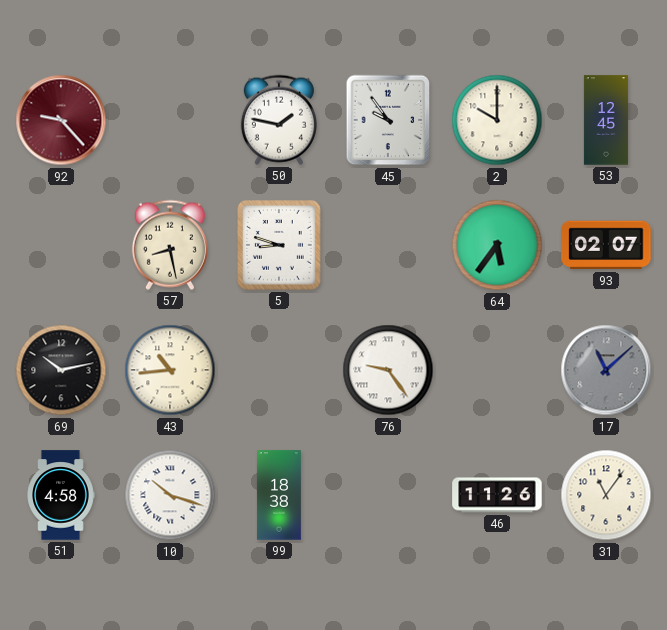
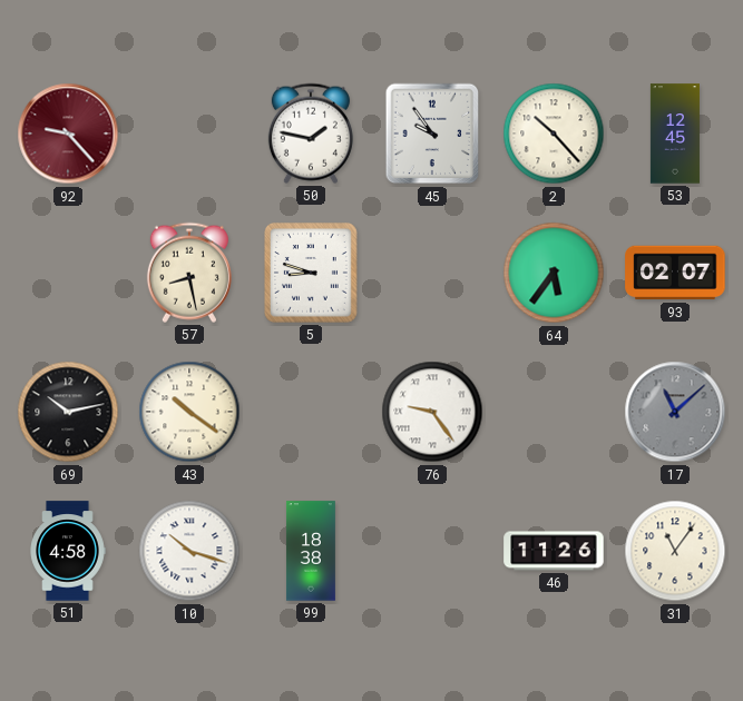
2: 10:00 -> 10:23 (554, 134)
43: 10:44 -> 10:21 (189, 412)
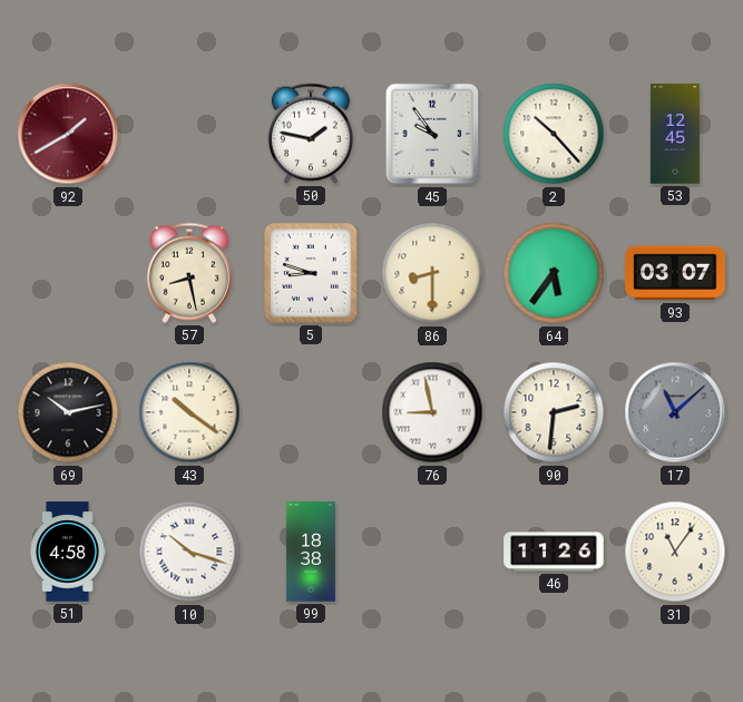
92: 9:23 -> 1:40 (68, 134)
86: none -> 8:30 (432, 273)
93: 02:07 -> 03:07 (675, 273)
76: 9:24 -> 8:58 (432, 412)
90: none -> 2:31 (554, 412)
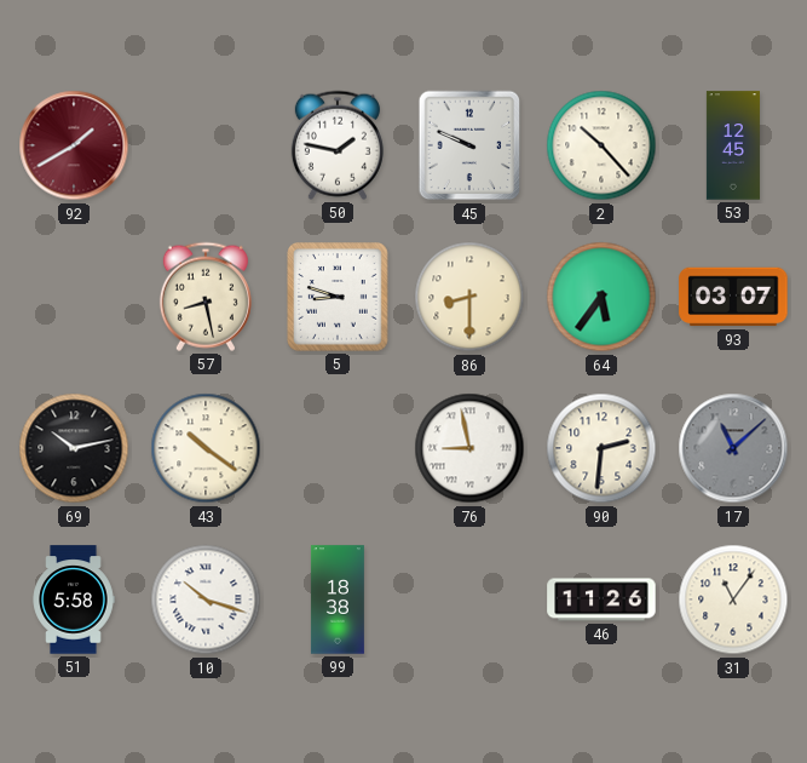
45: 9:54 -> 9:49 (469, 145)
51: 4:58 -> 5:58 (74, 599)
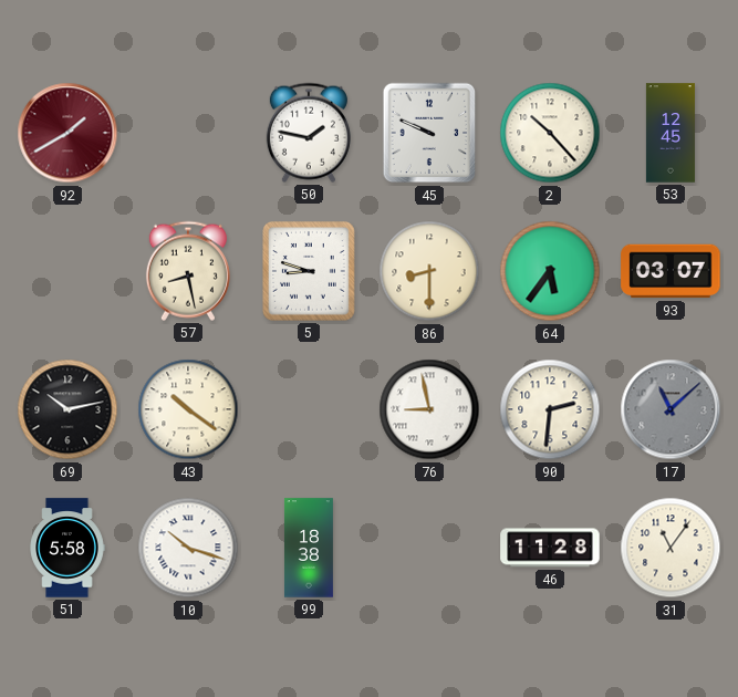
46: 11:26 -> 11:28 (550, 548)
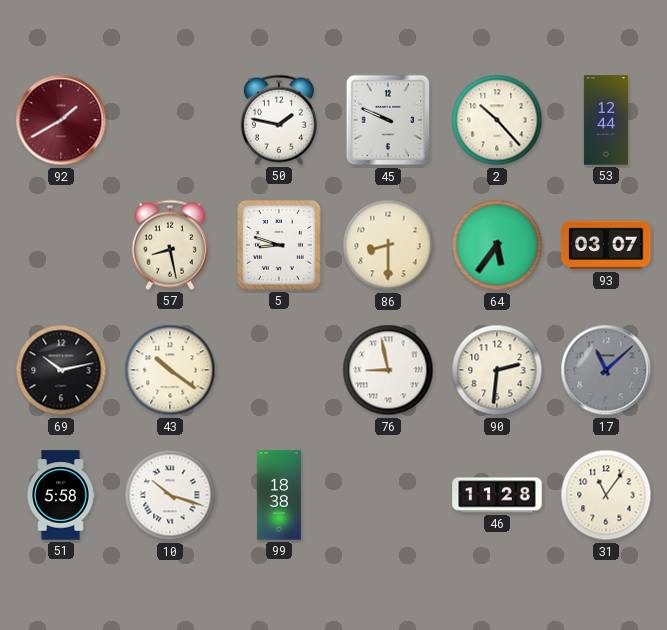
53: 12:45 -> 12:44 (606, 120)
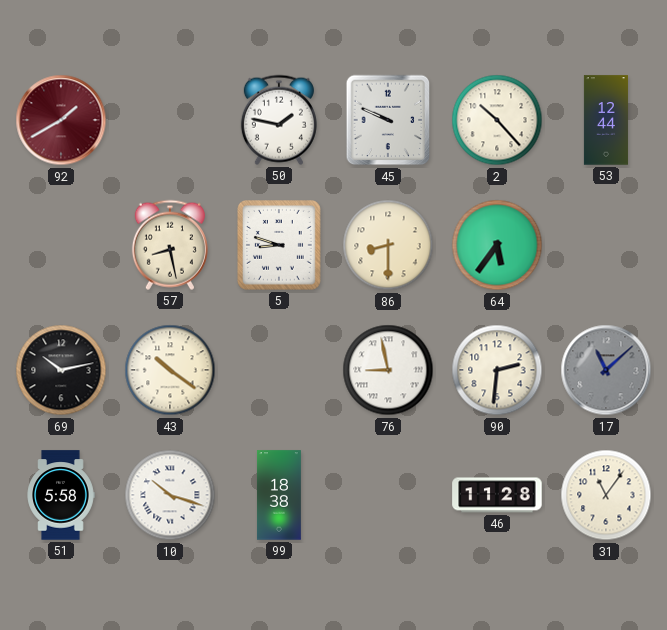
93: 03:07 -> none (606, 245)
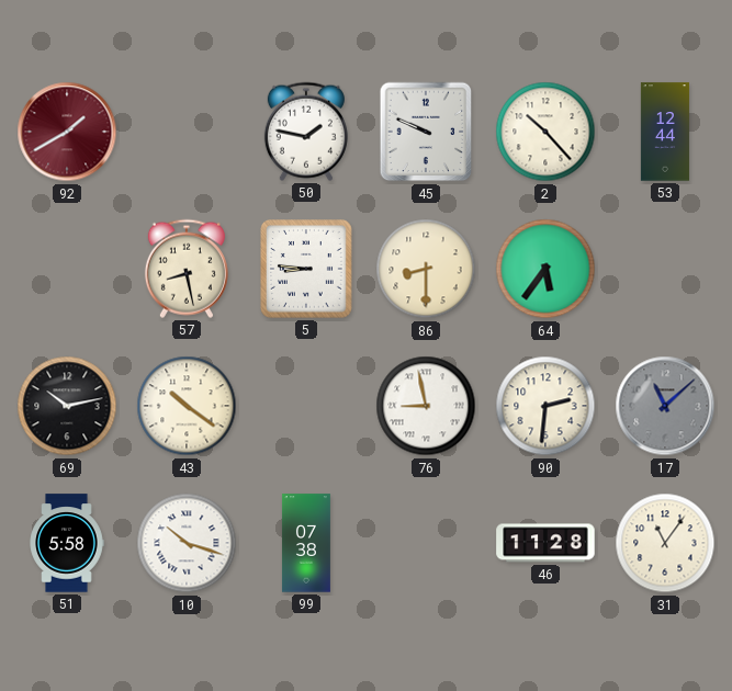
5: 8:48 -> 8:46 (307, 270)
99: 18:38 -> 07:38 (306, 543)
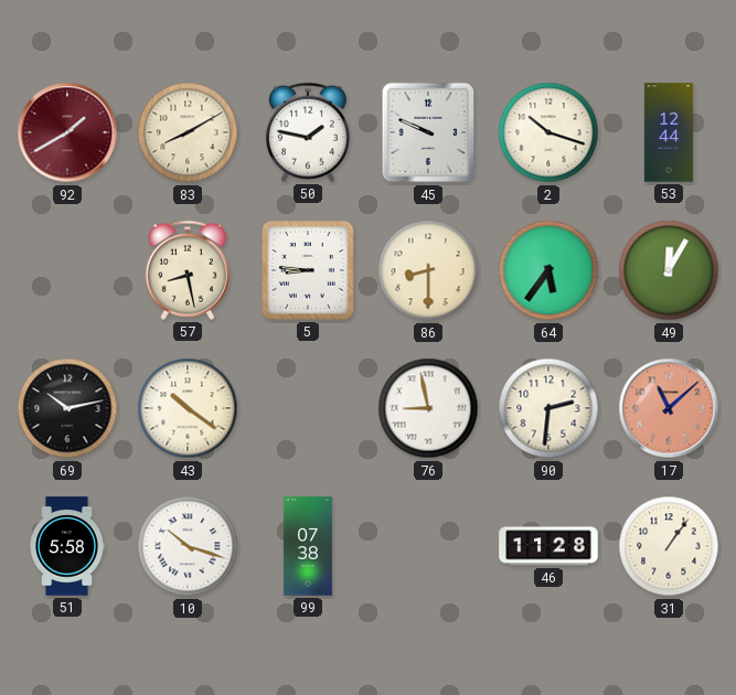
83: none -> 8:10 (188, 132)
2: 10:23 -> 10:18 (548, 132)
49: none -> 12:05 (669, 270)
17 dial: grey -> salmon (669, 408)
31: 11:06 -> 1:06 (669, 546)
